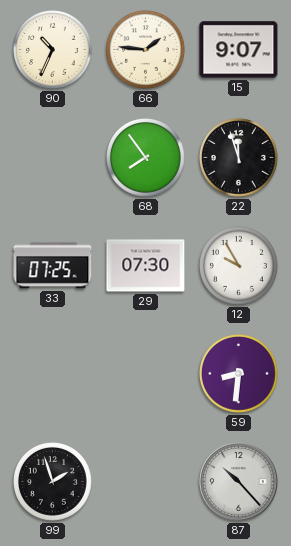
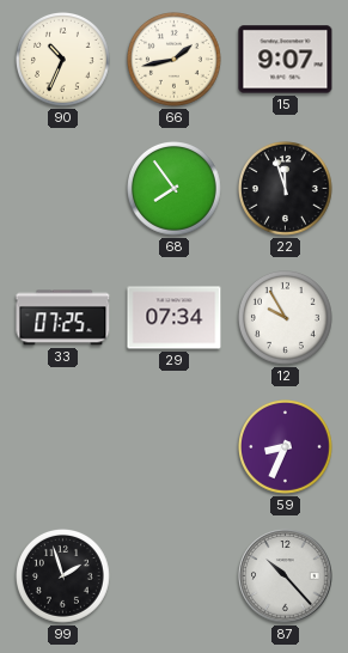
66: 1:46 -> 1:43 (175, 60)
29: 07:30 -> 07:34 (175, 318)
59: 8:31 -> 8:34 (286, 447)
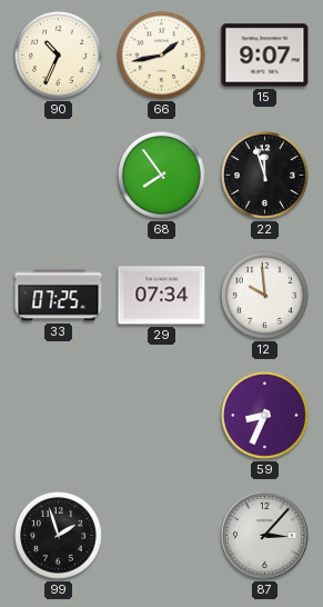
12: 9:55 -> 9:59 (265, 296)
87: 10:23 -> 3:07 (265, 536)
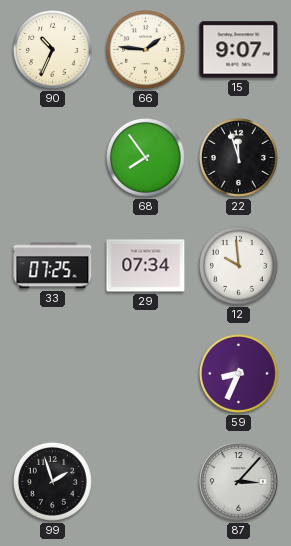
66: 1:43 -> 1:46 (146, 50)
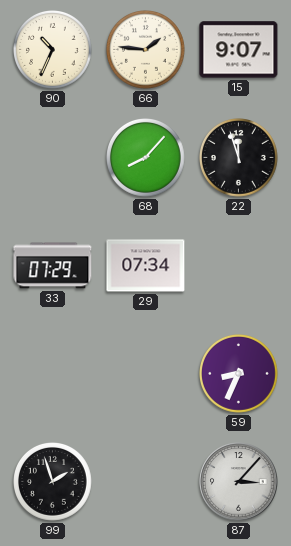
68: 7:54 -> 8:07 (146, 158)
33: 07:25 -> 07:29 (53, 266)
12: 9:59 -> none (239, 266)
